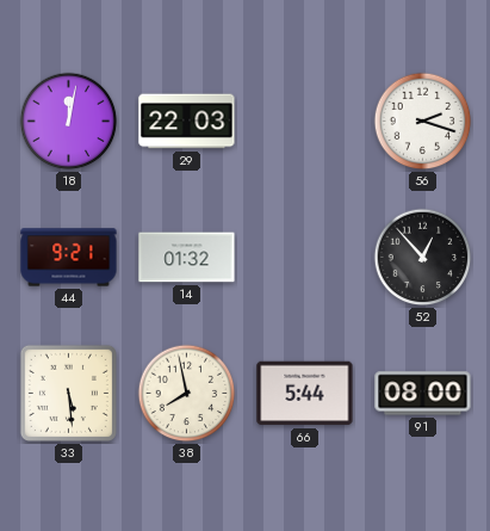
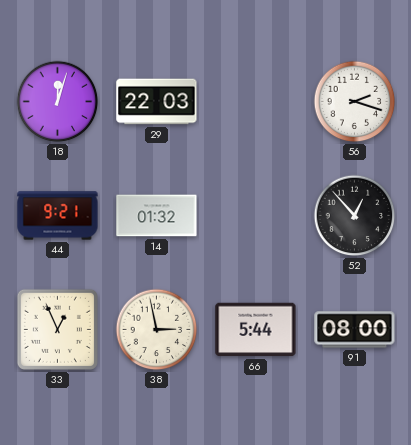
18: 12:02 -> 12:03 (58, 102)
33: 5:29 -> 12:56 (57, 329)
38: 7:58 -> 2:58 (157, 330)
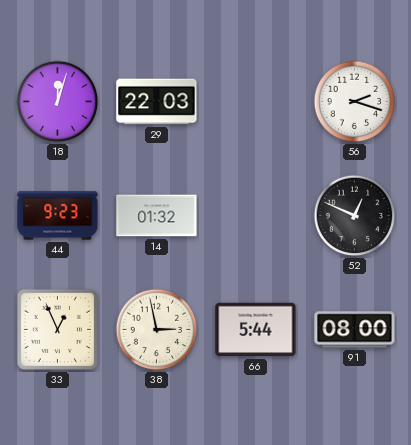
44: 9:21 -> 9:23 (58, 216)
52: 12:53 -> 12:49 (355, 216)
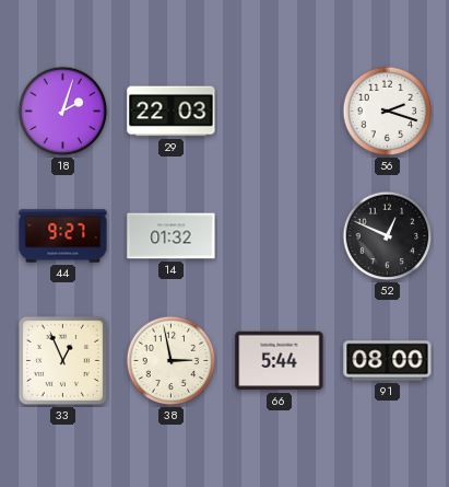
18: 12:03 -> 2:03 (63, 112)
44: 9:23 -> 9:27 (63, 236)
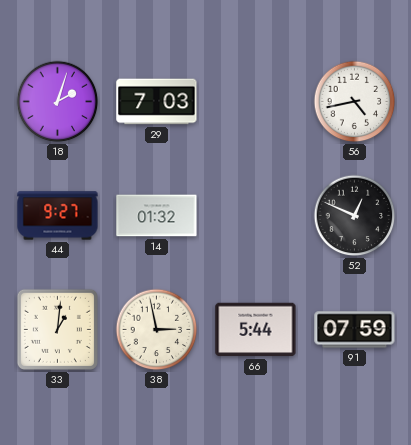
29: 22:03 -> 7:03 (157, 102)
56: 2:18 -> 4:43 (355, 102)
33: 12:56 -> 1:01 (57, 329)
91: 08:00 -> 07:59 (355, 330)
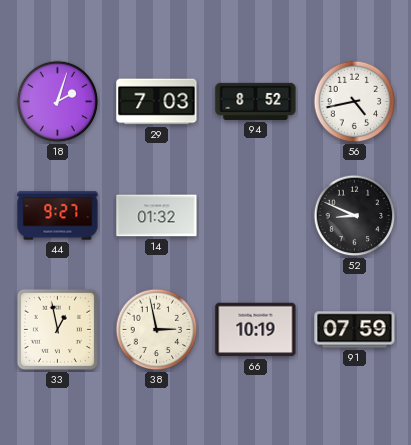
94: none -> 8:52 (256, 101)
52: 12:49 -> 8:49 (355, 216)
33: 1:01 -> 12:58 (57, 329)
66: 5:44 -> 10:19 (256, 330)
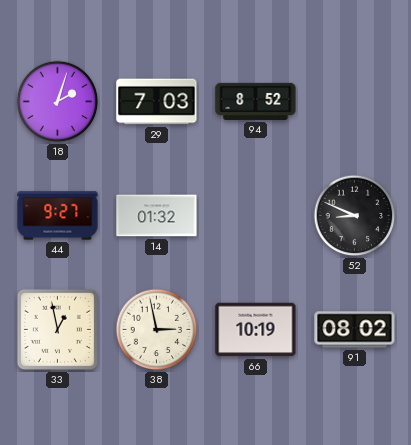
56: 4:43 -> none (355, 102)
91: 07:59 -> 08:02 (355, 330)
